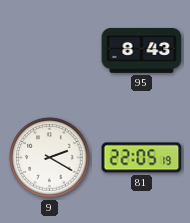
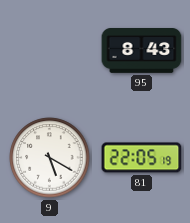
9: 2:20 -> 5:20 (50, 158)
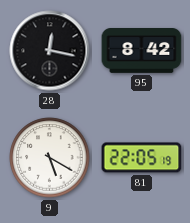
28: none -> 12:17 (50, 51)
95: 8:43 -> 8:42 (142, 51)
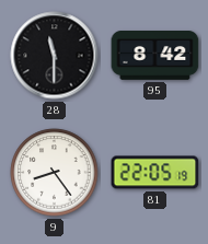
28: 12:17 -> 11:30 (55, 56)
9: 5:20 -> 8:24 (55, 173)
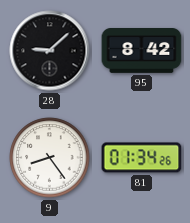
28: 11:30 -> 9:08 (50, 51)
81: 22:05 -> 01:34 (142, 158)
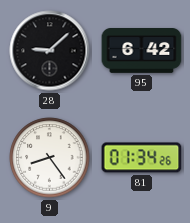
95: 8:42 -> 6:42 (142, 51)
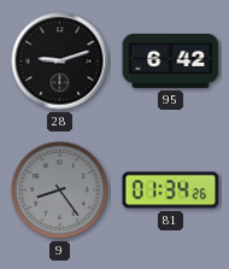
28: 9:08 -> 9:12 (60, 62)
9 dial: white -> grey (60, 191)
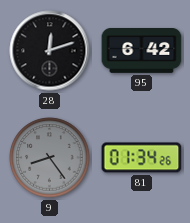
28: 9:12 -> 12:12 (50, 51)
